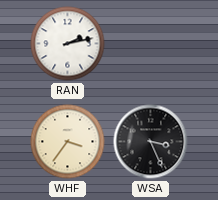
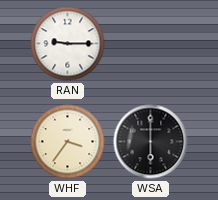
RAN: 2:13 -> 9:15 (68, 44)
WSA: 3:26 -> 6:00 (151, 142)
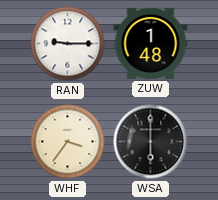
ZUW: none -> 1:48 (151, 43)
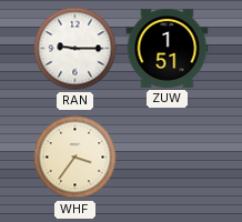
ZUW: 1:48 -> 1:51 (168, 48)
WSA: 6:00 -> none (151, 142)
